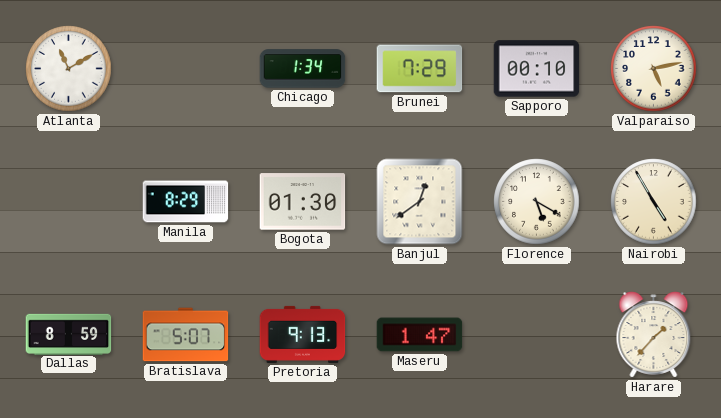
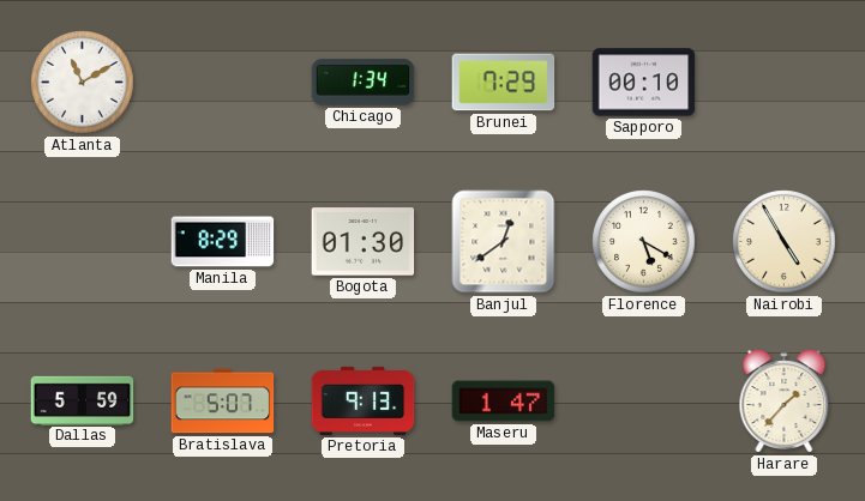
Valparaiso: 5:13 -> none (654, 69)
Dallas: 8:59 -> 5:59 (83, 400)
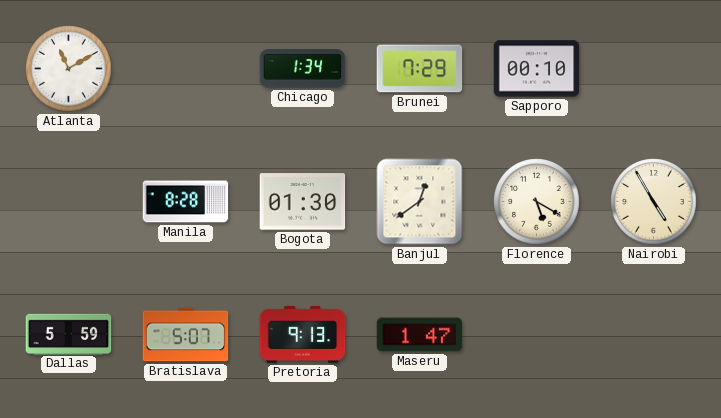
Manila: 8:29 -> 8:28 (186, 202)
Harare: 1:37 -> none (785, 402)
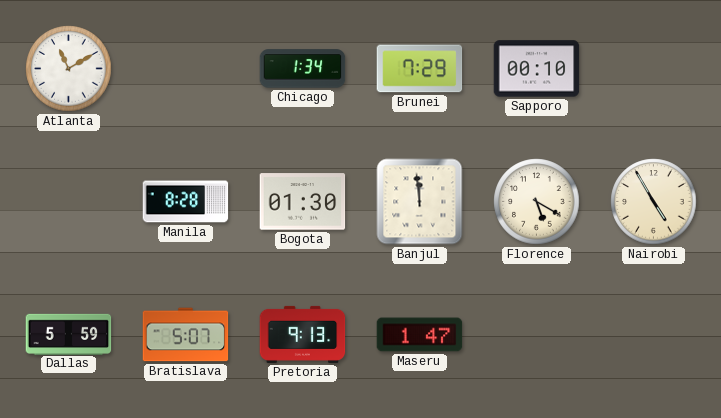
Banjul: 12:39 -> 11:59 (420, 202)
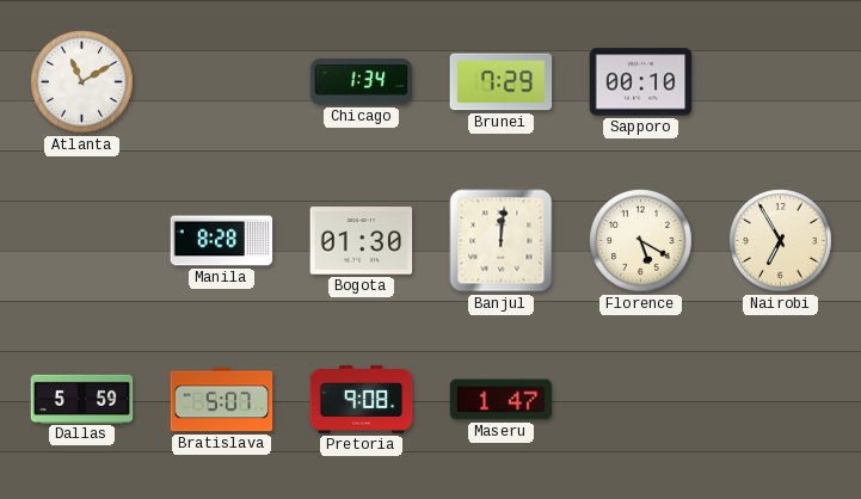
Banjul: 11:59 -> 12:01 (502, 241)
Nairobi: 4:55 -> 6:55 (781, 241)
Pretoria: 9:13 -> 9:08 (362, 399)
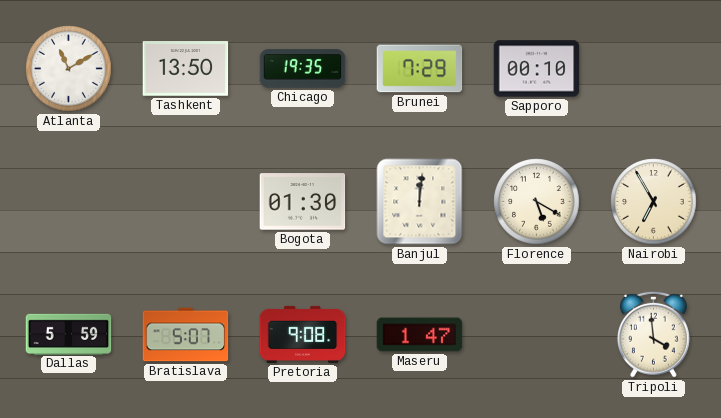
Tashkent: none -> 13:50 (186, 69)
Chicago: 1:34 -> 19:35 (303, 69)
Manila: 8:28 -> none (222, 241)
Tripoli: none -> 3:59 (654, 334)
